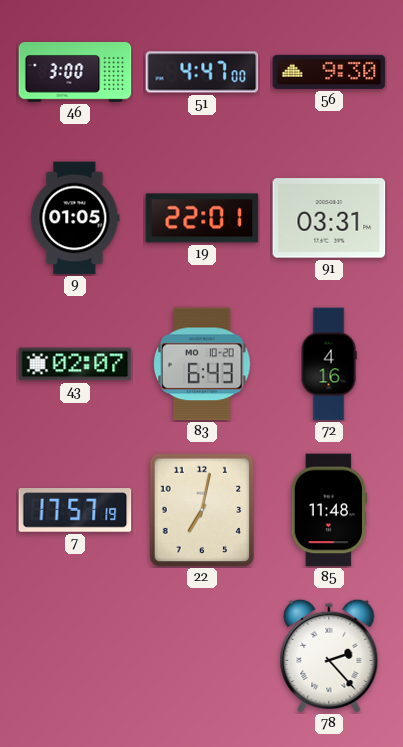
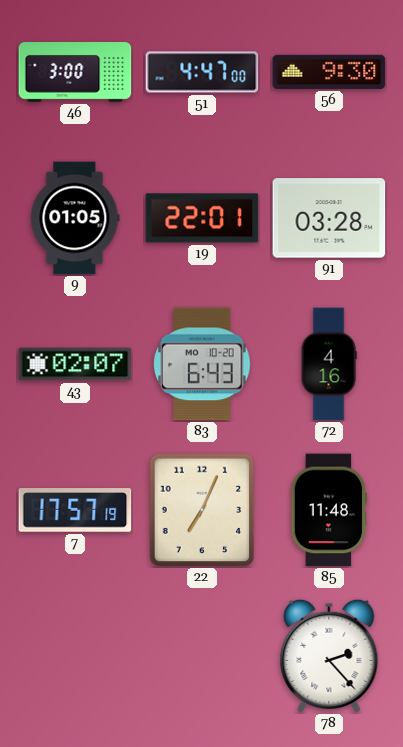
91: 03:31 -> 03:28 (329, 218)
22: 7:02 -> 7:04 (202, 510)
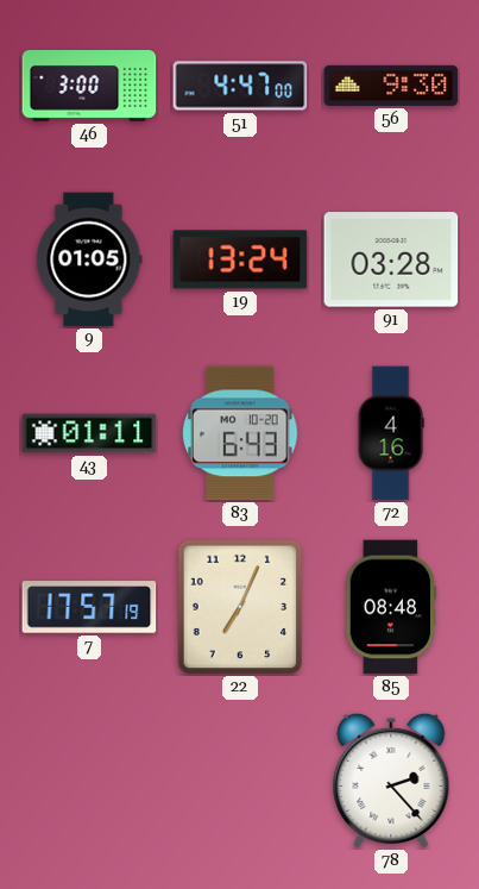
19: 22:01 -> 13:24 (240, 259)
43: 02:07 -> 01:11 (89, 433)
85: 11:48 -> 08:48 (391, 607)
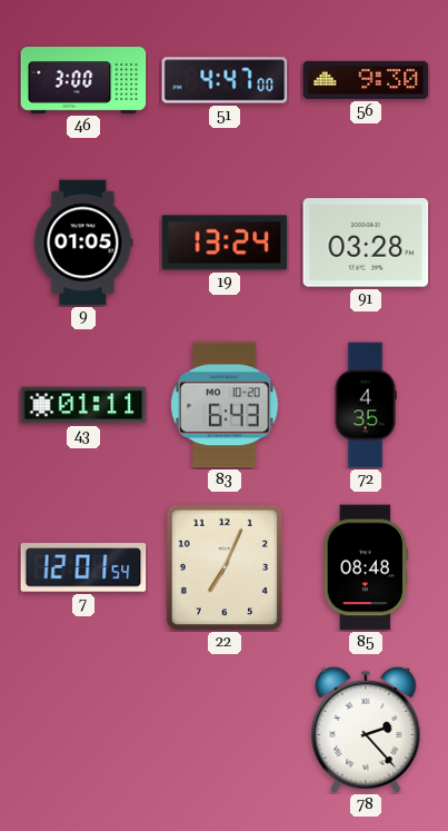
72: 4:16 -> 4:35 (366, 405)
7: 17:57 -> 12:01 (83, 567)
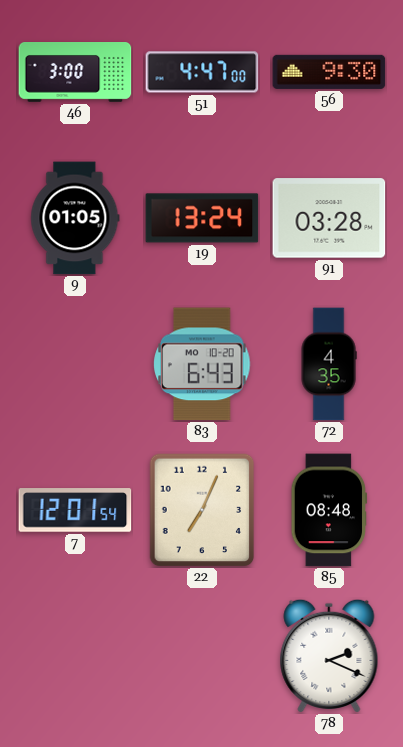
43: 01:11 -> none (83, 405)
78: 2:23 -> 2:19 (329, 656)
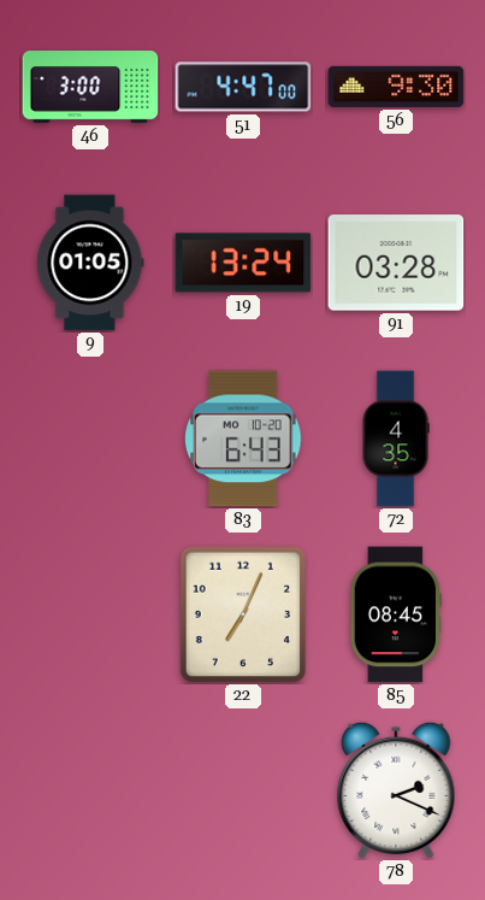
7: 12:01 -> none (75, 510)
85: 08:48 -> 08:45 (396, 614)
